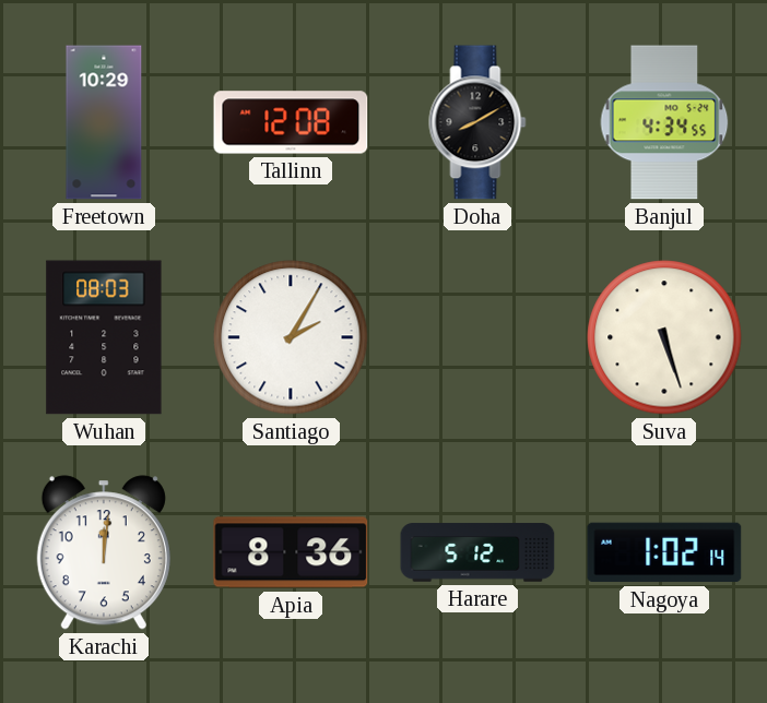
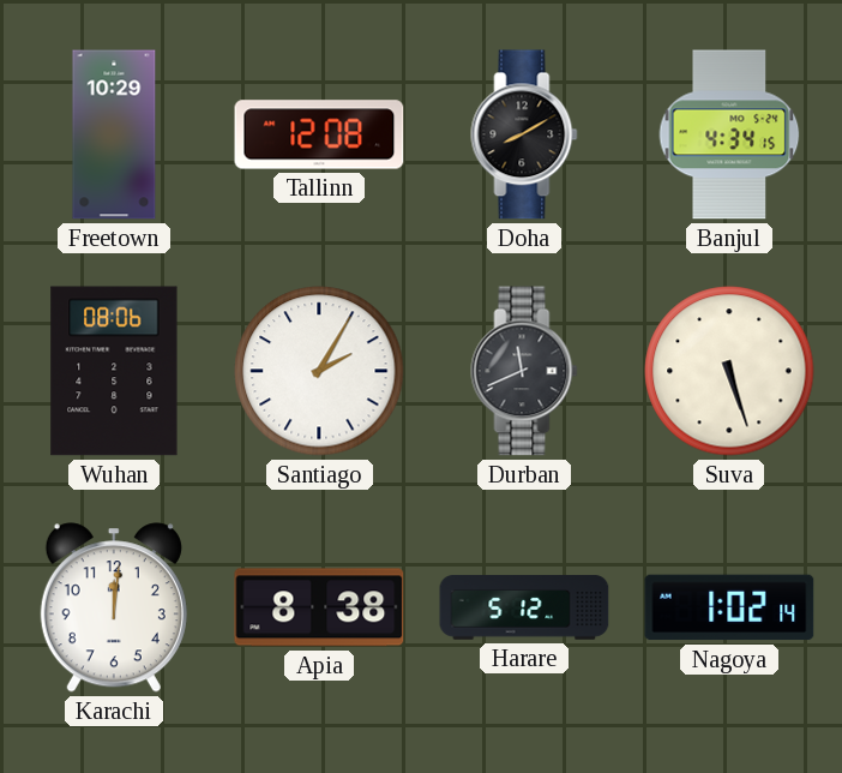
Banjul: 4:34:55 -> 4:34:15 (729, 134)
Wuhan: 08:03 -> 08:06 (114, 371)
Durban: none -> 11:41 (524, 371)
Apia: 8:36 -> 8:38 (319, 607)
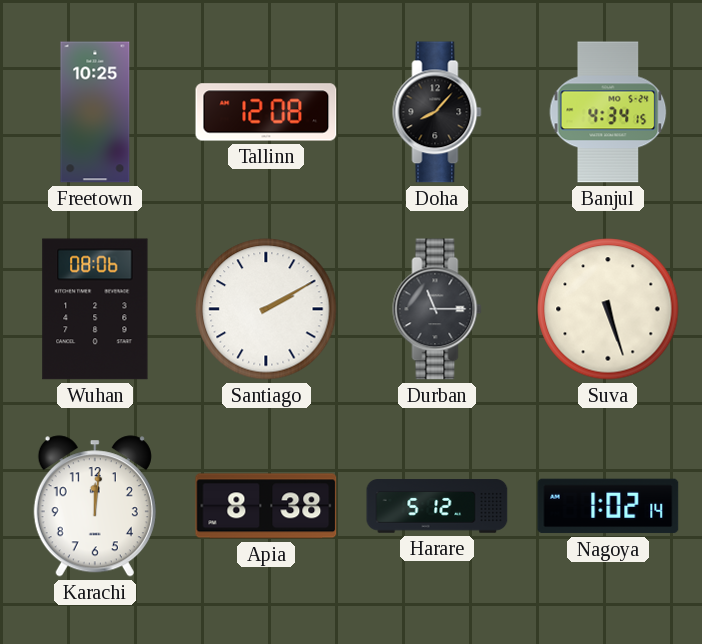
Freetown: 10:29 -> 10:25 (95, 112)
Doha: 8:10 -> 8:07 (437, 112)
Santiago: 2:05 -> 2:10 (266, 309)
Durban: 11:41 -> 11:15 (437, 309)
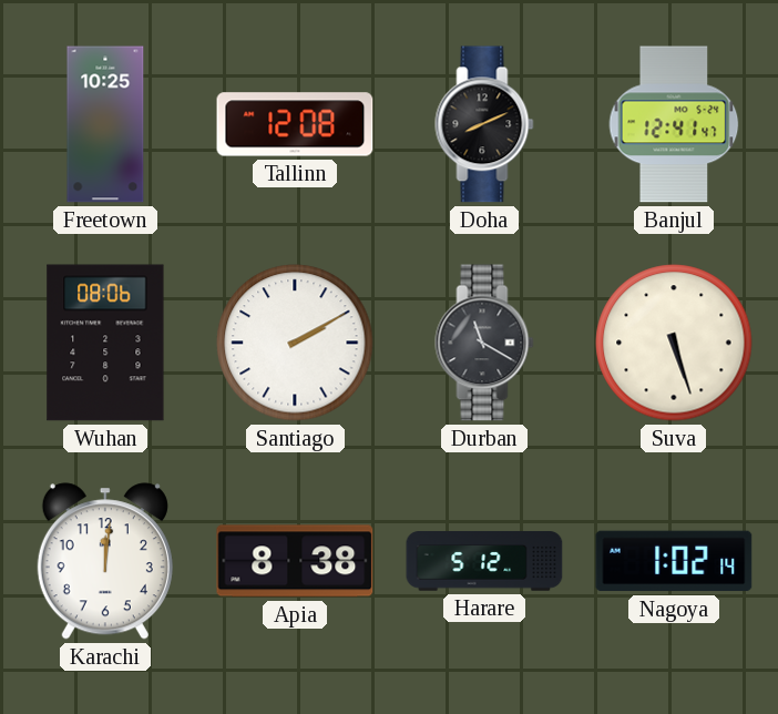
Doha: 8:07 -> 8:11 (484, 124)
Banjul: 4:34 -> 12:41 (674, 124)
Durban: 11:15 -> 11:20 (484, 343)
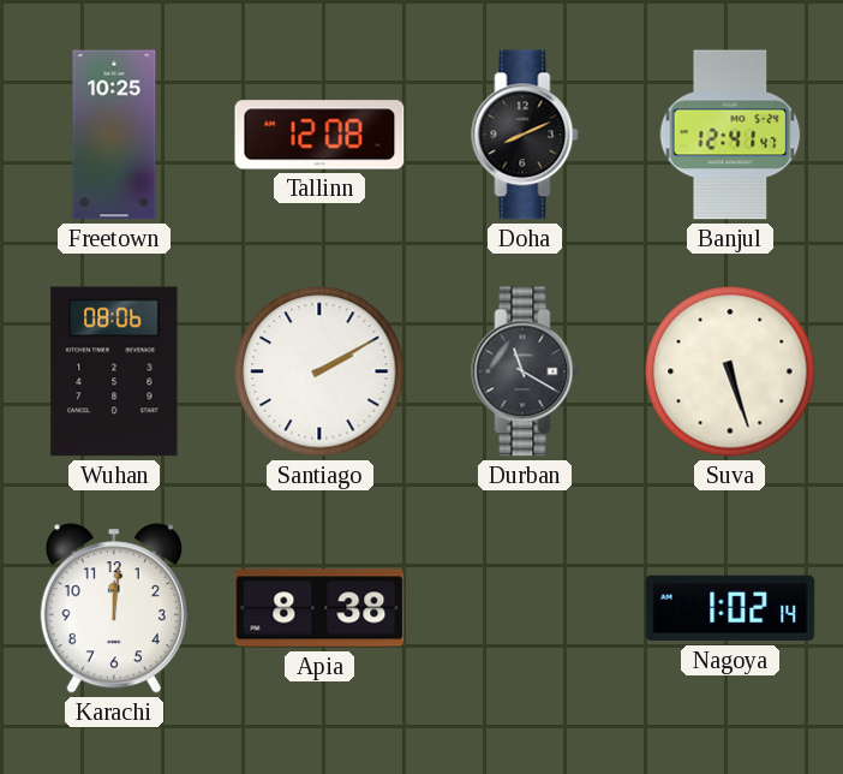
Harare: 5:12 -> none (484, 561)
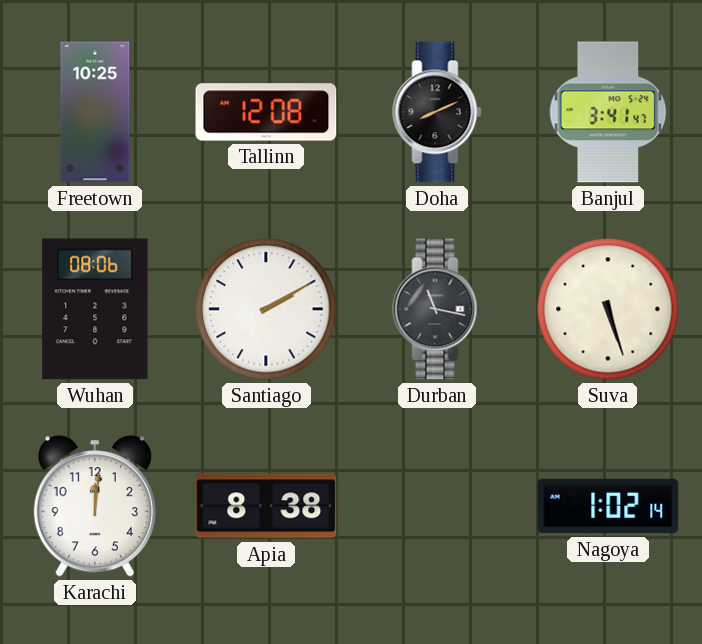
Banjul: 12:41 -> 3:41 (608, 112)
Durban: 11:20 -> 11:17 (437, 309)
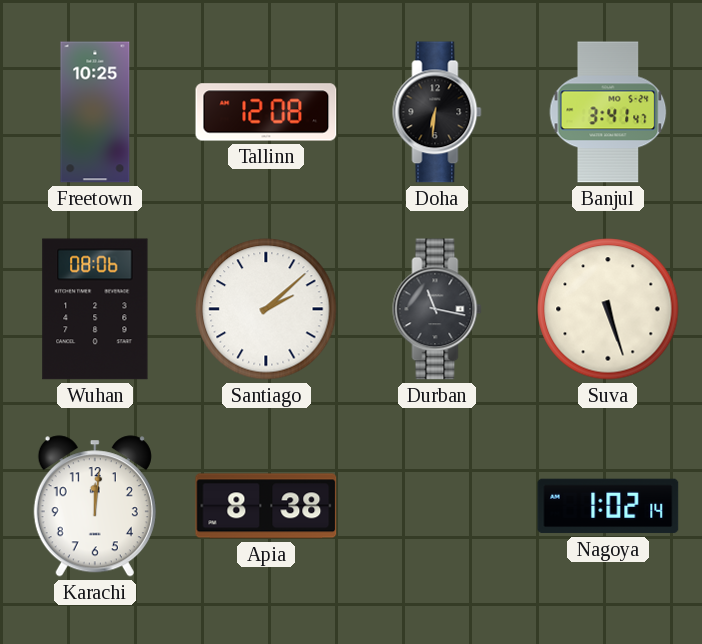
Doha: 8:11 -> 6:31 (437, 112)
Santiago: 2:10 -> 2:08 (266, 309)
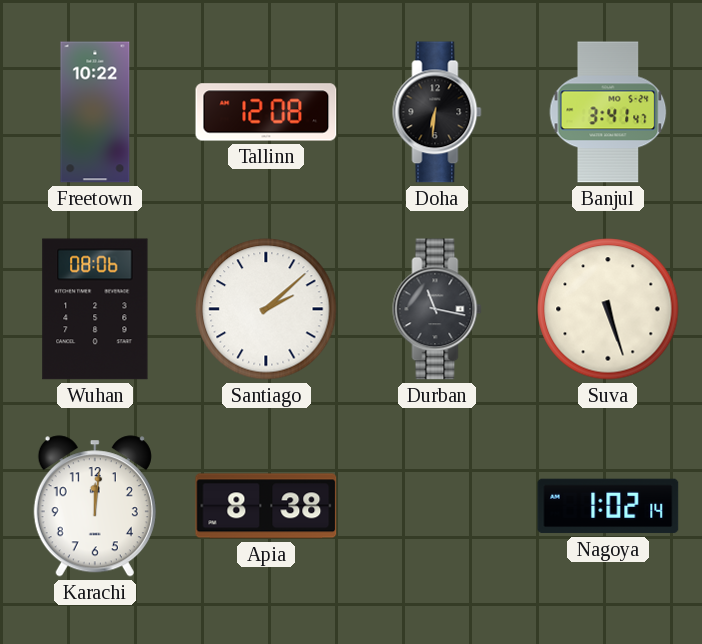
Freetown: 10:25 -> 10:22 (95, 112)
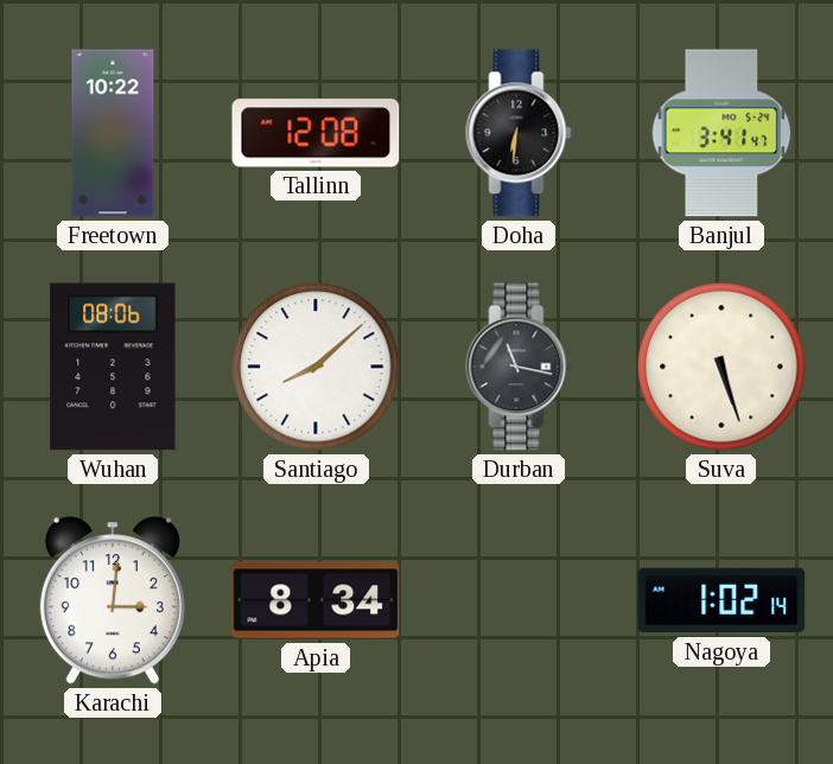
Santiago: 2:08 -> 8:08 (316, 367)
Karachi: 12:01 -> 3:01 (113, 600)
Apia: 8:38 -> 8:34 (316, 600)
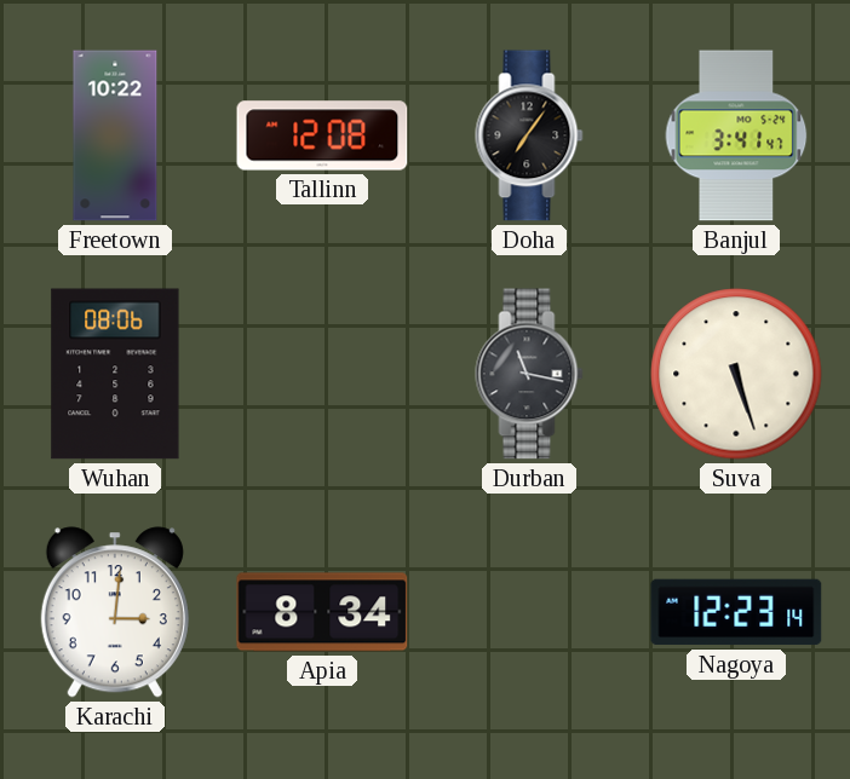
Doha: 6:31 -> 7:06 (529, 135)
Santiago: 8:08 -> none (316, 367)
Nagoya: 1:02 -> 12:23 (736, 612)
